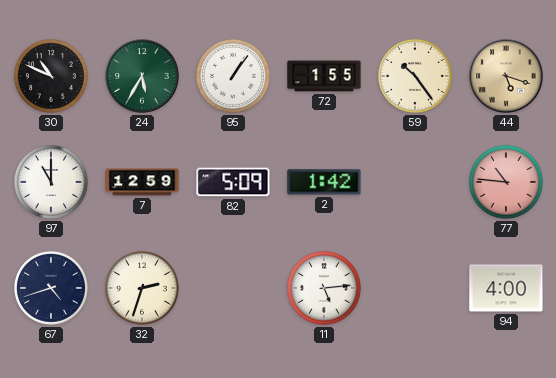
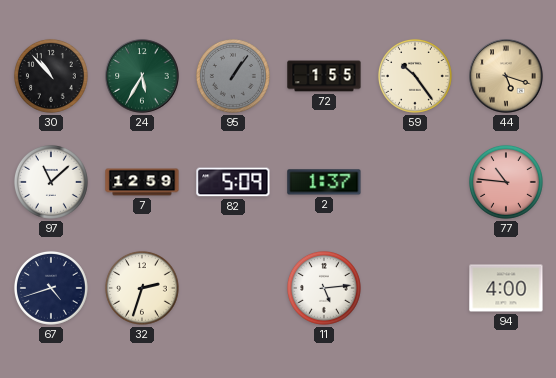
30: 10:49 -> 10:53 (51, 76)
95 dial: white -> grey (233, 76)
97: 11:00 -> 11:08 (51, 182)
2: 1:42 -> 1:37 (324, 182)
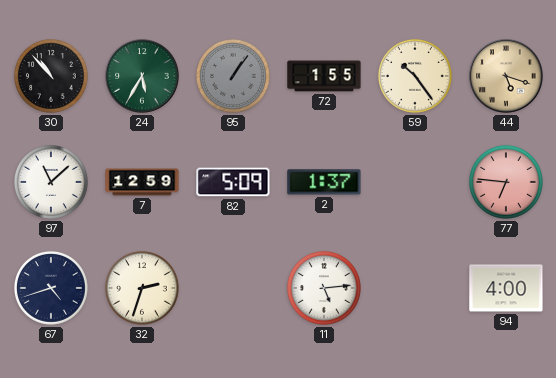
77: 10:46 -> 6:46 (506, 182)
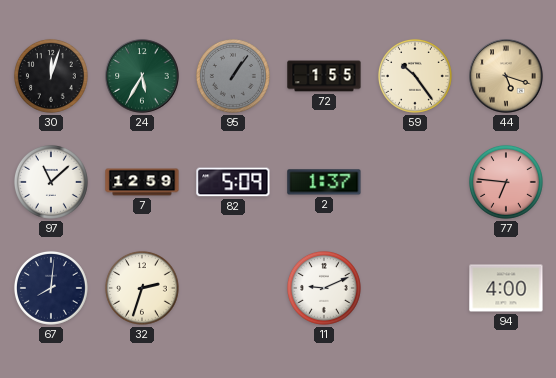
30: 10:53 -> 12:03 (51, 76)
67: 4:42 -> 8:01 (51, 288)
11: 5:14 -> 9:11 (324, 288)
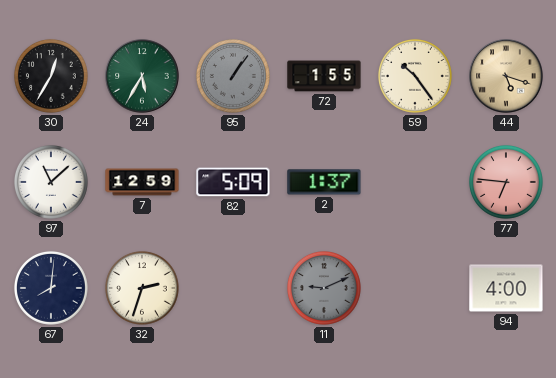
30: 12:03 -> 12:35 (51, 76)
11 dial: white -> grey (324, 288)
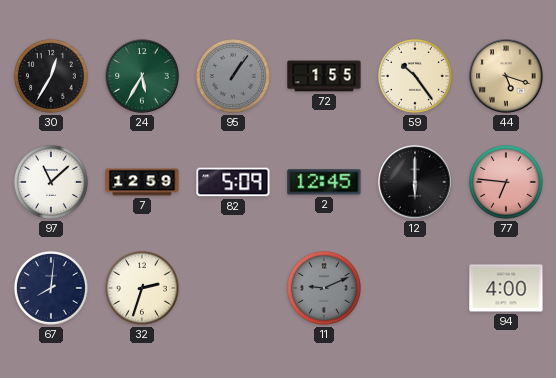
2: 1:37 -> 12:45 (324, 182)
12: none -> 6:00 (415, 182)
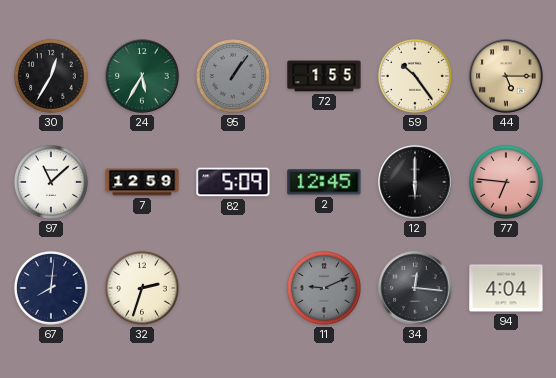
44: 5:18 -> 5:15 (506, 76)
34: none -> 12:16 (415, 288)
94: 4:00 -> 4:04 (506, 288)
